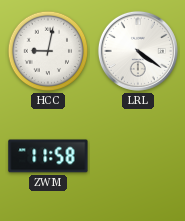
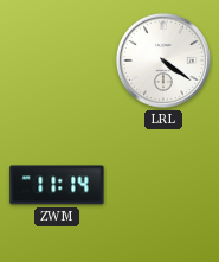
HCC: 9:02 -> none (48, 51)
ZWM: 11:58 -> 11:14 (57, 185)
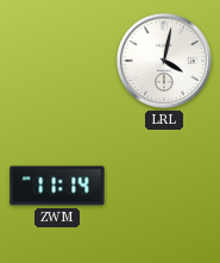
LRL: 4:21 -> 4:02 (164, 61)
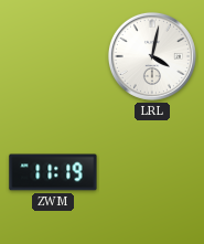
ZWM: 11:14 -> 11:19 (53, 172)
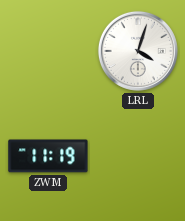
LRL: 4:02 -> 4:03 (138, 51)
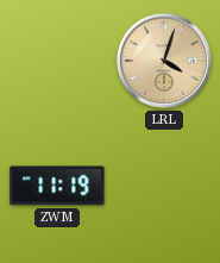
LRL dial: white -> champagne (164, 61)
